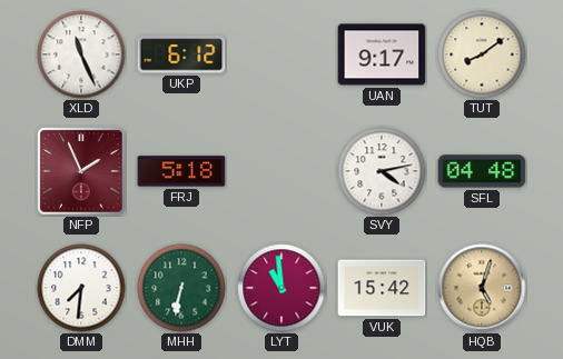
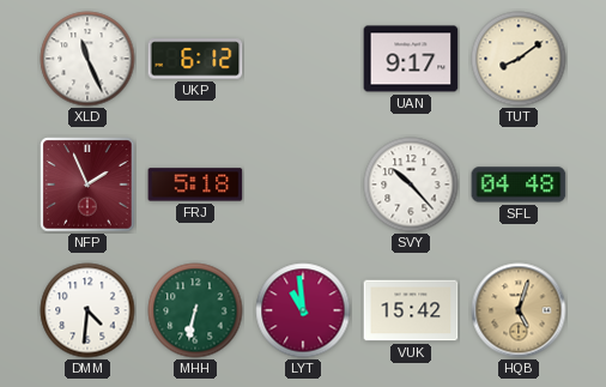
SVY: 4:13 -> 10:23 (411, 185)
DMM: 7:31 -> 4:31 (87, 310)
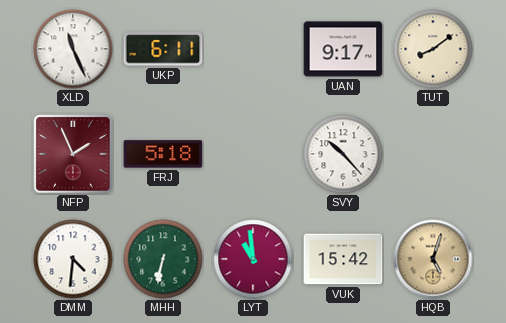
UKP: 6:12 -> 6:11 (163, 49)
SFL: 04:48 -> none (519, 185)
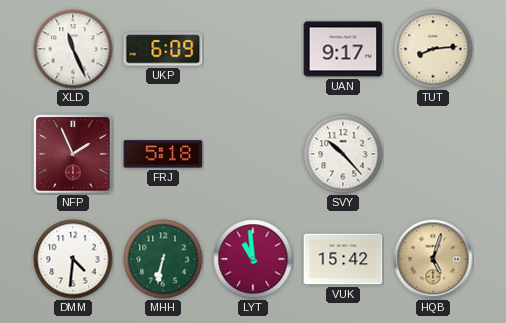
UKP: 6:11 -> 6:09 (163, 49)
TUT: 8:09 -> 8:14 (433, 49)
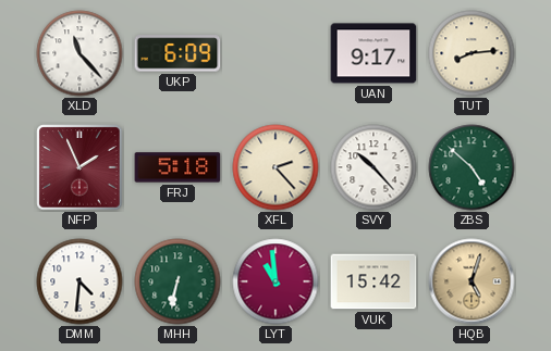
XLD: 11:26 -> 11:23 (79, 53)
XFL: none -> 2:23 (275, 167)
ZBS: none -> 4:52 (472, 167)
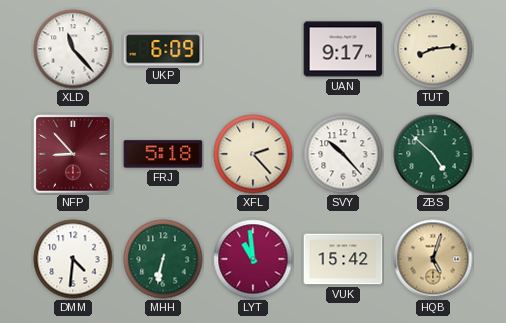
NFP: 1:56 -> 8:53 (73, 154)
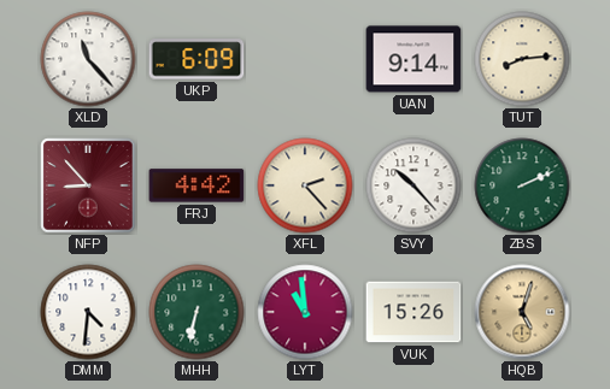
UAN: 9:17 -> 9:14 (413, 59)
FRJ: 5:18 -> 4:42 (197, 185)
ZBS: 4:52 -> 2:11 (522, 185)
VUK: 15:42 -> 15:26 (413, 312)
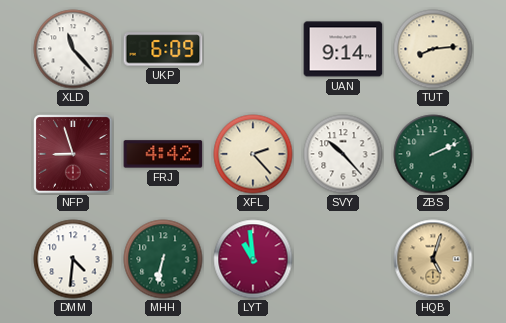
NFP: 8:53 -> 8:57 (73, 154)
VUK: 15:26 -> none (413, 312)
